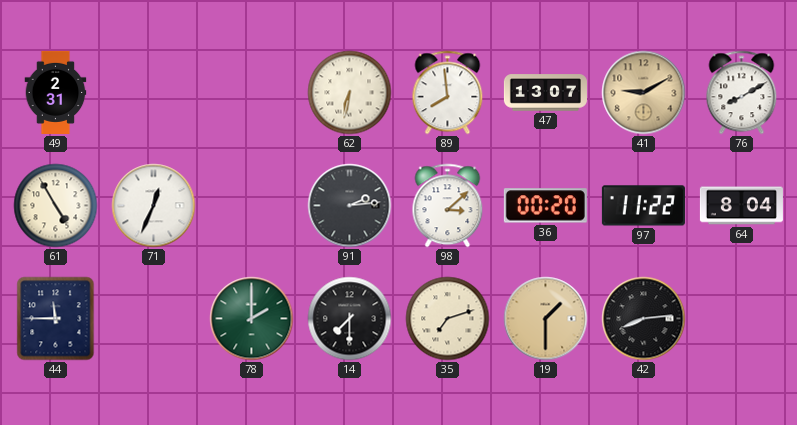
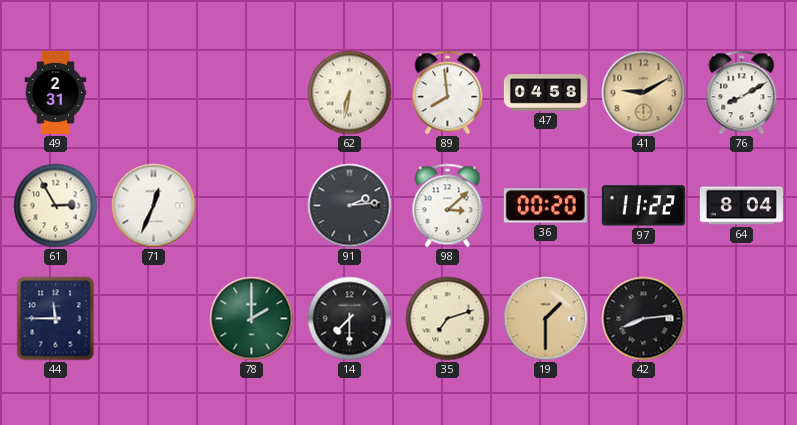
47: 13:07 -> 04:58 (545, 93)
61: 4:55 -> 2:55 (56, 206)
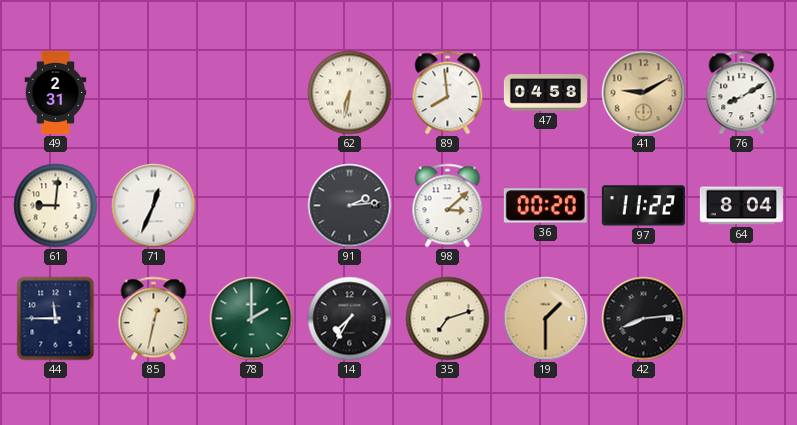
61: 2:55 -> 9:01 (56, 206)
85: none -> 12:32 (154, 319)
14: 7:30 -> 7:35 (350, 319)
